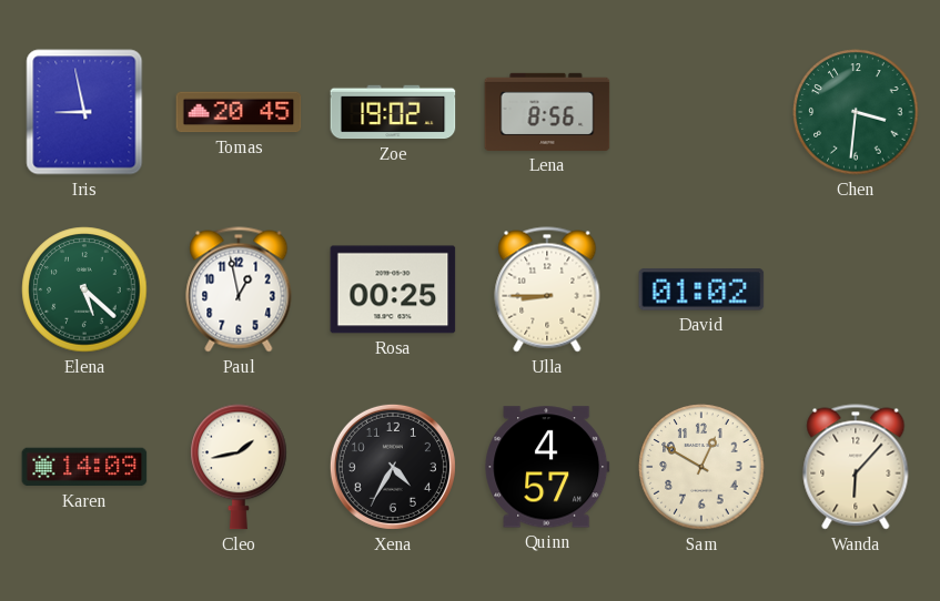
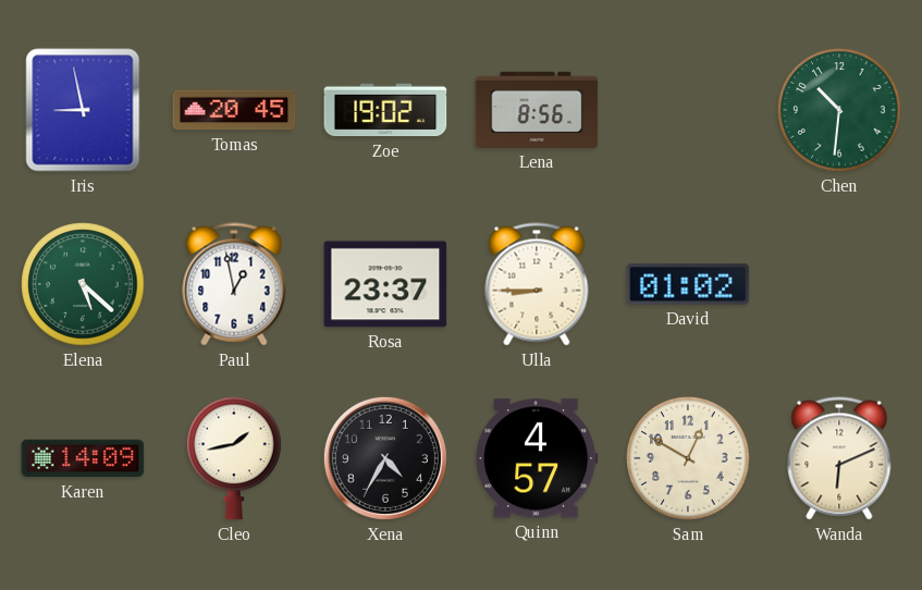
Chen: 3:31 -> 10:31 (839, 110)
Rosa: 00:25 -> 23:37 (385, 284)
Wanda: 6:07 -> 6:11 (839, 458)
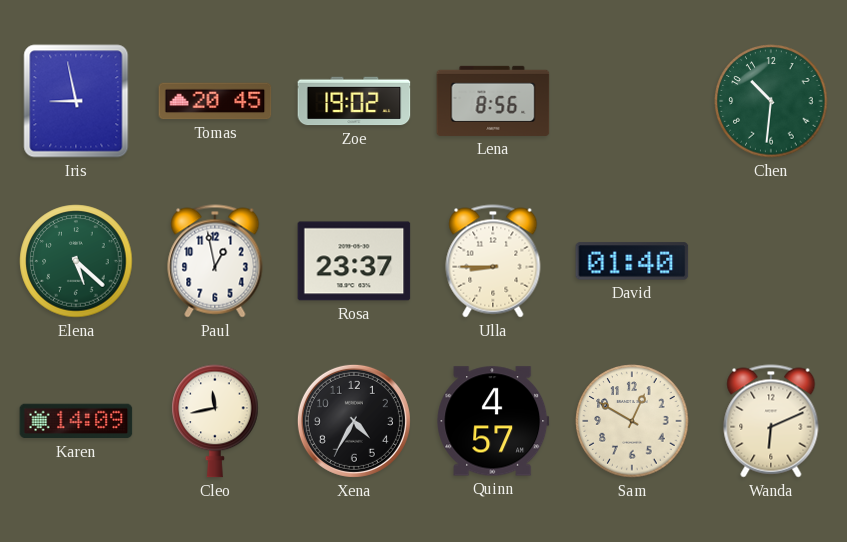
David: 01:02 -> 01:40 (632, 261)
Cleo: 1:43 -> 11:43 (215, 421)
